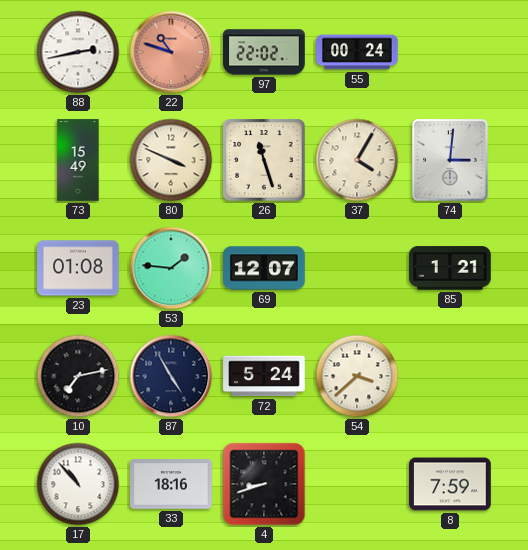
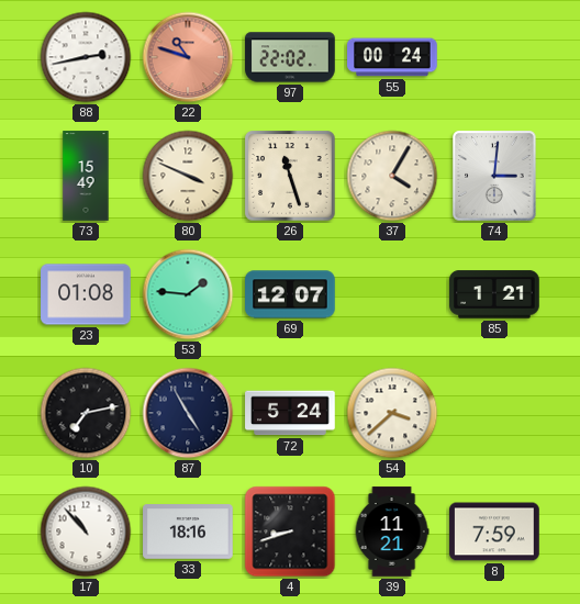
39: none -> 11:21 (392, 532)
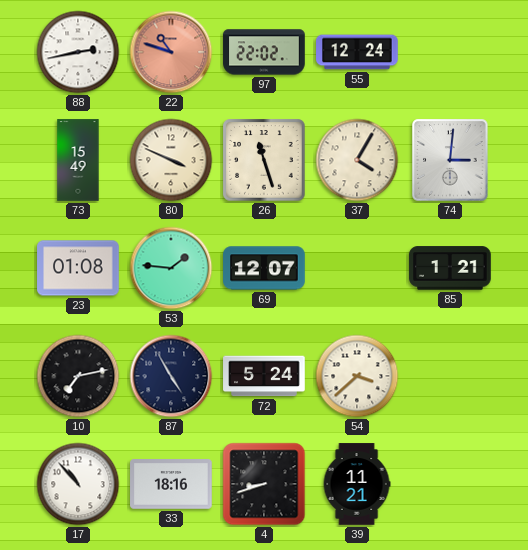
55: 00:24 -> 12:24 (357, 52)
8: 7:59 -> none (494, 532)
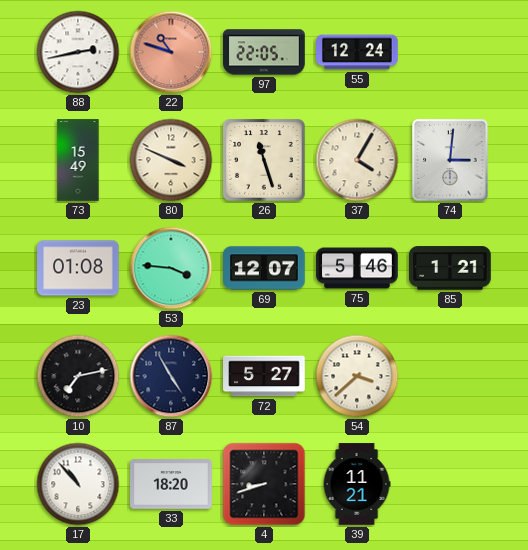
97: 22:02 -> 22:05 (264, 52)
53: 1:46 -> 3:46 (171, 268)
75: none -> 5:46 (357, 268)
72: 5:24 -> 5:27 (264, 376)
33: 18:16 -> 18:20 (171, 484)
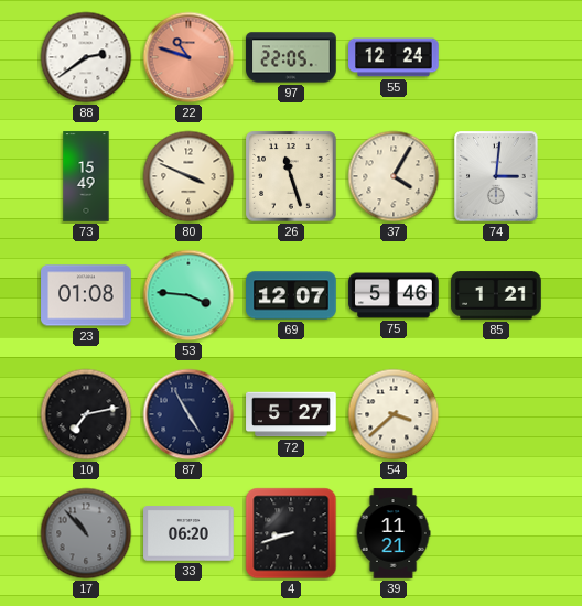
88: 2:43 -> 2:39 (86, 57)
17 dial: white -> grey (86, 533)
33: 18:20 -> 06:20 (188, 533)
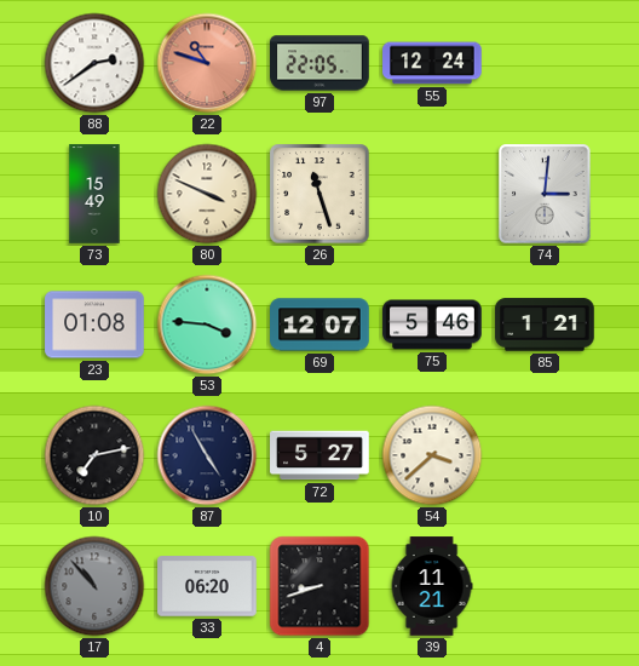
37: 4:05 -> none (394, 176)
